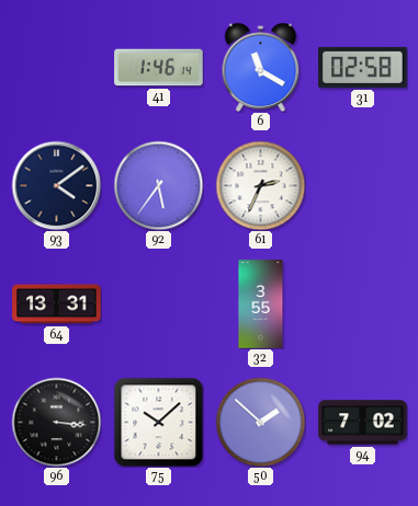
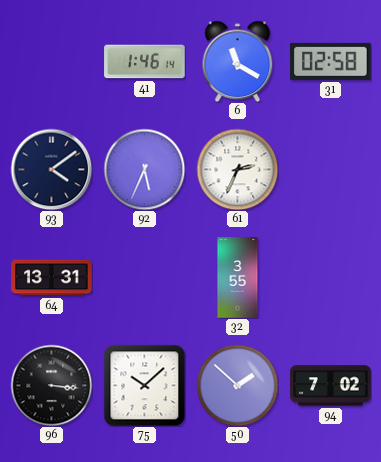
92: 5:36 -> 5:34 (144, 169)
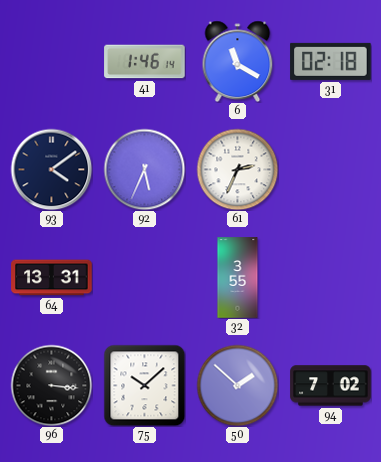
31: 02:58 -> 02:18 (331, 61)
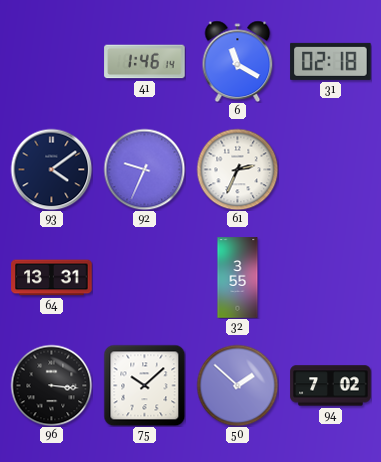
92: 5:34 -> 9:34 (144, 169)
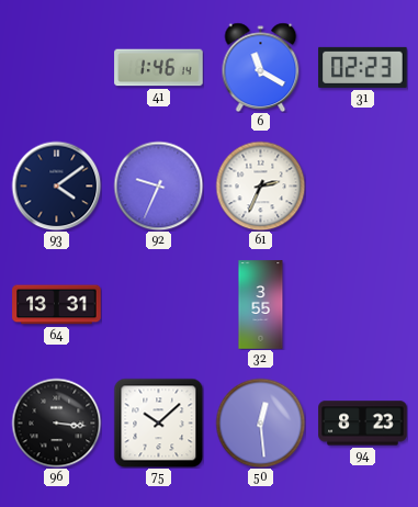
31: 02:18 -> 02:23 (363, 67)
50: 1:52 -> 12:29 (260, 422)
94: 7:02 -> 8:23 (363, 424)
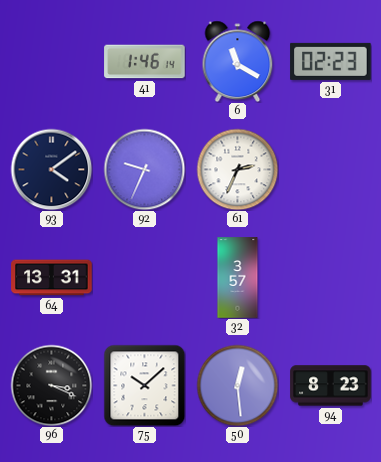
32: 3:55 -> 3:57 (238, 278)
96: 3:16 -> 3:19 (51, 385)
